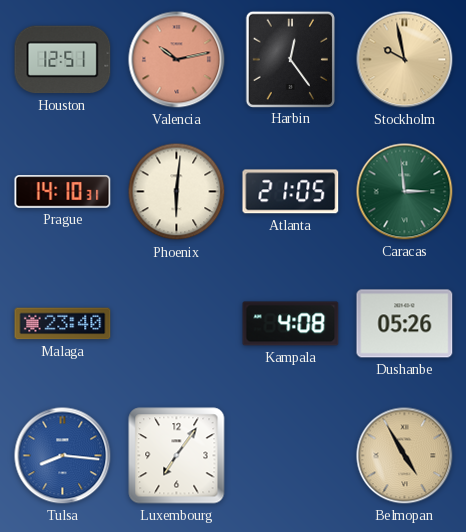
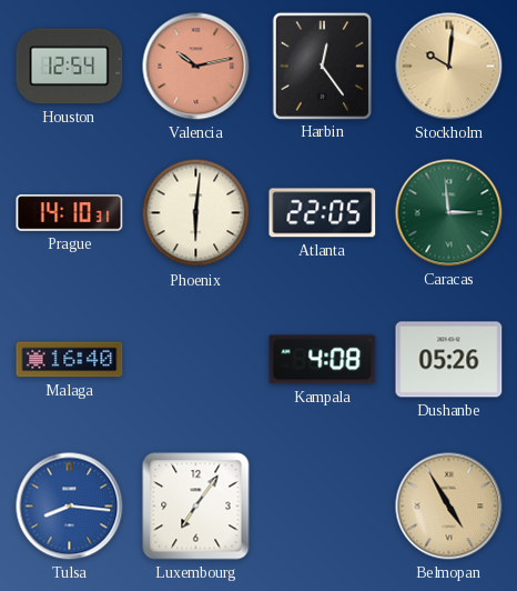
Houston: 12:51 -> 12:54 (70, 67)
Stockholm: 9:58 -> 10:01 (449, 67)
Atlanta: 21:05 -> 22:05 (323, 213)
Malaga: 23:40 -> 16:40 (70, 360)
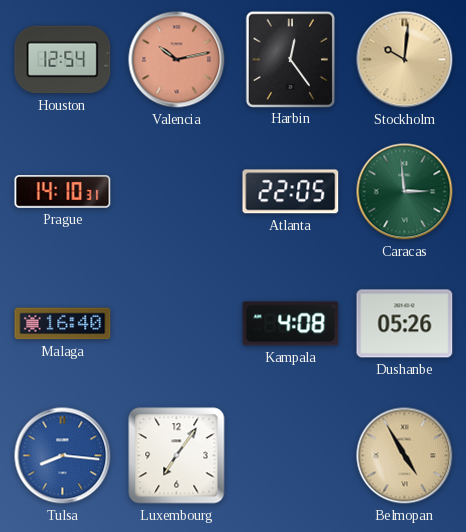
Phoenix: 6:01 -> none (196, 213)
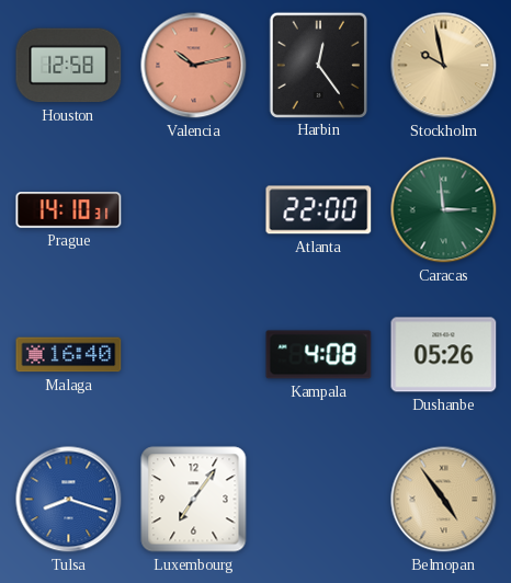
Houston: 12:54 -> 12:58 (69, 66)
Stockholm: 10:01 -> 9:58 (444, 66)
Atlanta: 22:05 -> 22:00 (319, 210)
Tulsa: 8:16 -> 8:18 (69, 500)
Belmopan: 4:55 -> 4:54 (444, 500)
